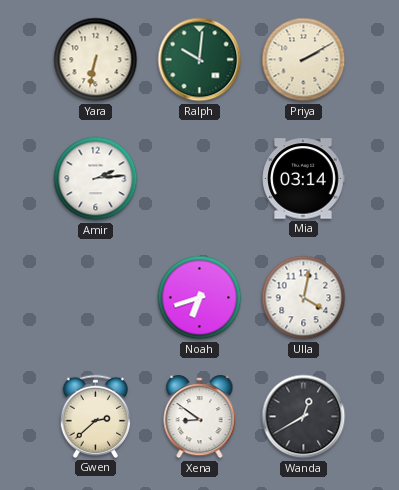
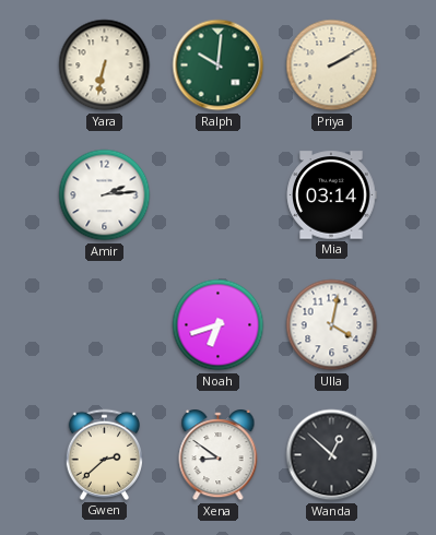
Wanda: 12:40 -> 12:52 (332, 455)
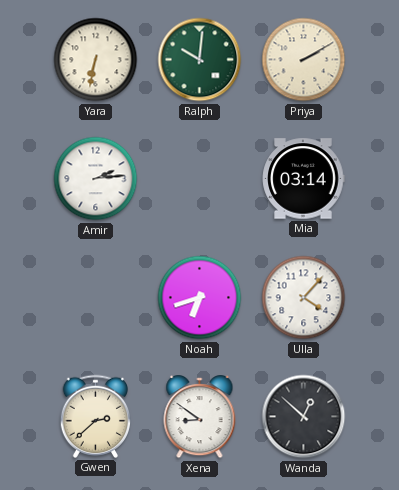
Ulla: 4:02 -> 4:07 (304, 298)
